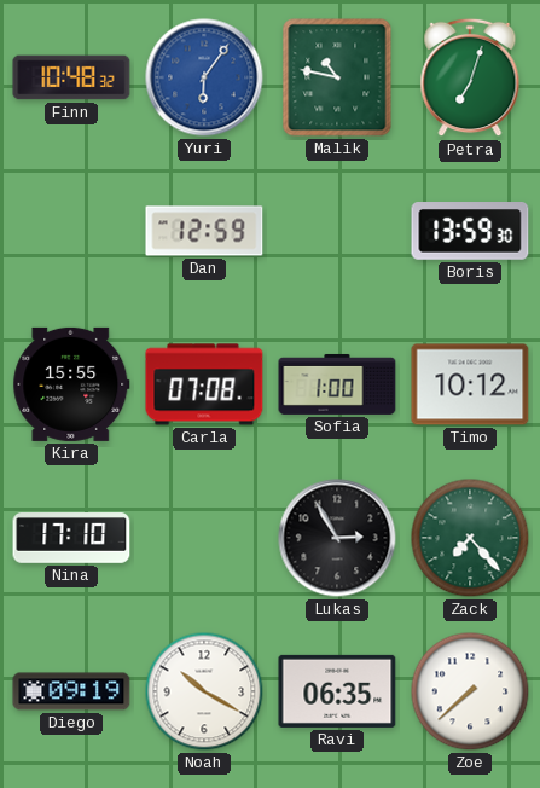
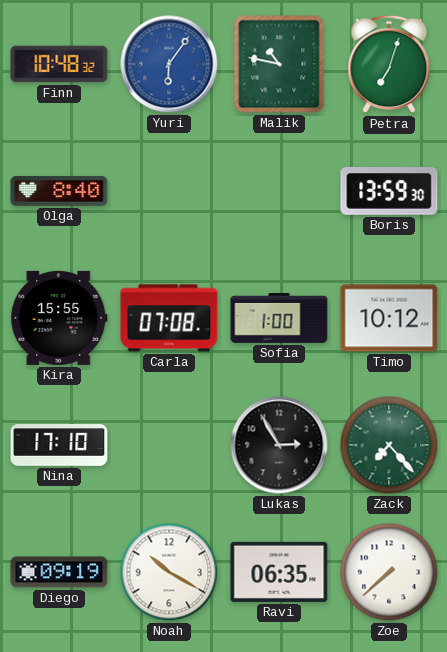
Olga: none -> 8:40 (59, 191)
Dan: 12:59 -> none (204, 231)
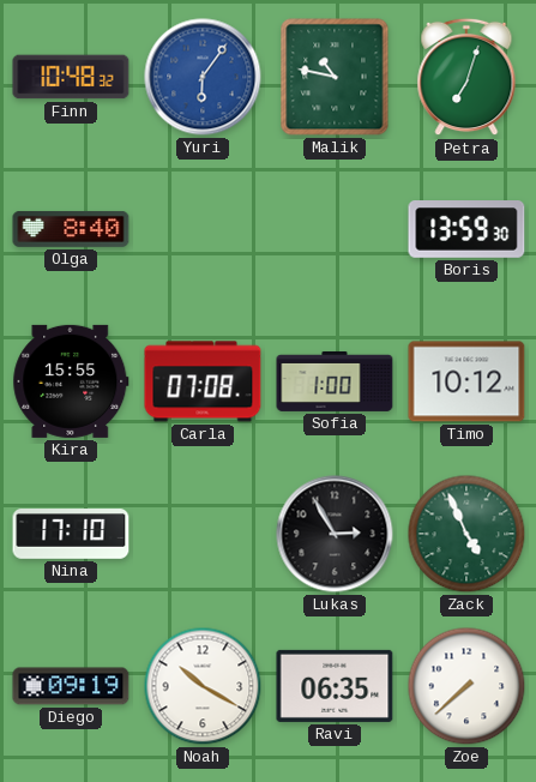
Zack: 7:23 -> 4:56 (466, 534)
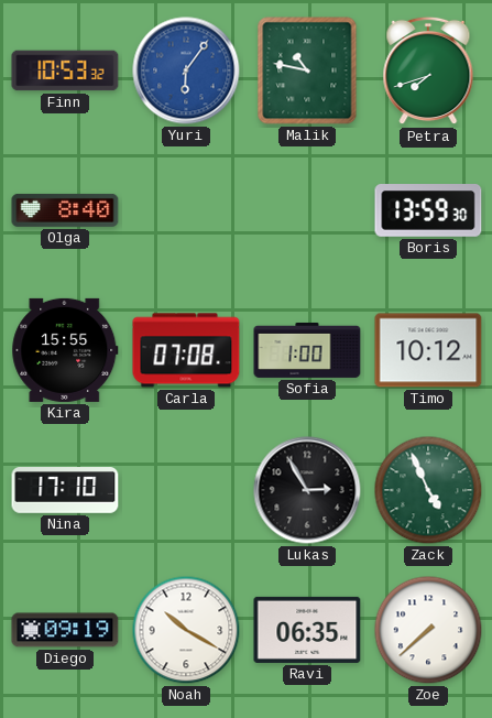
Finn: 10:48 -> 10:53 (65, 70)
Petra: 7:03 -> 7:42 (428, 70)
